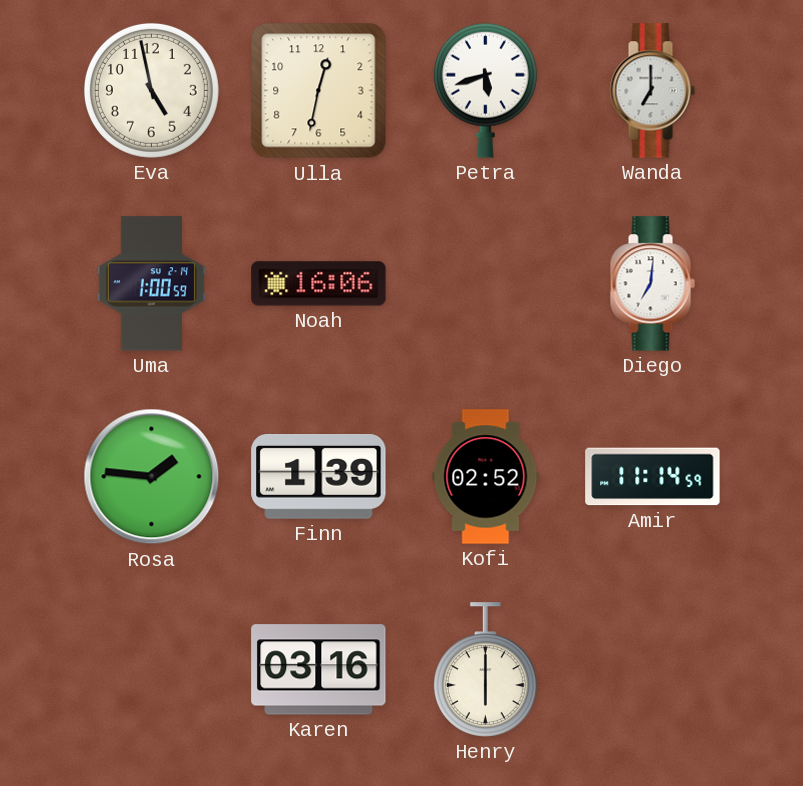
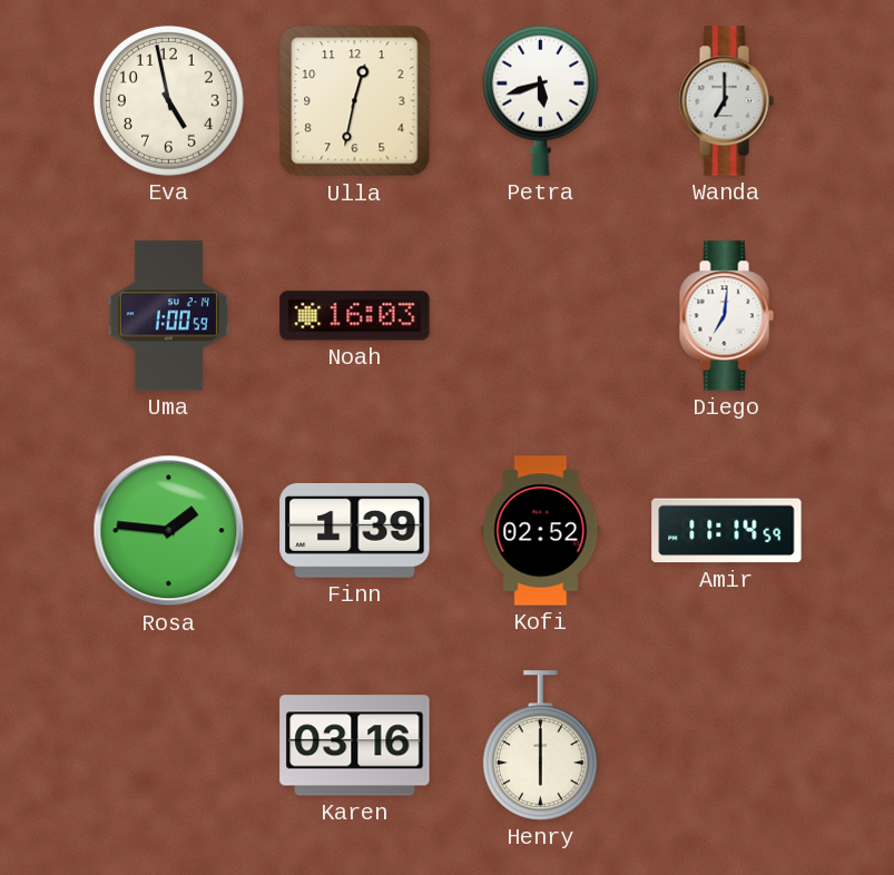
Noah: 16:06 -> 16:03 (355, 316)
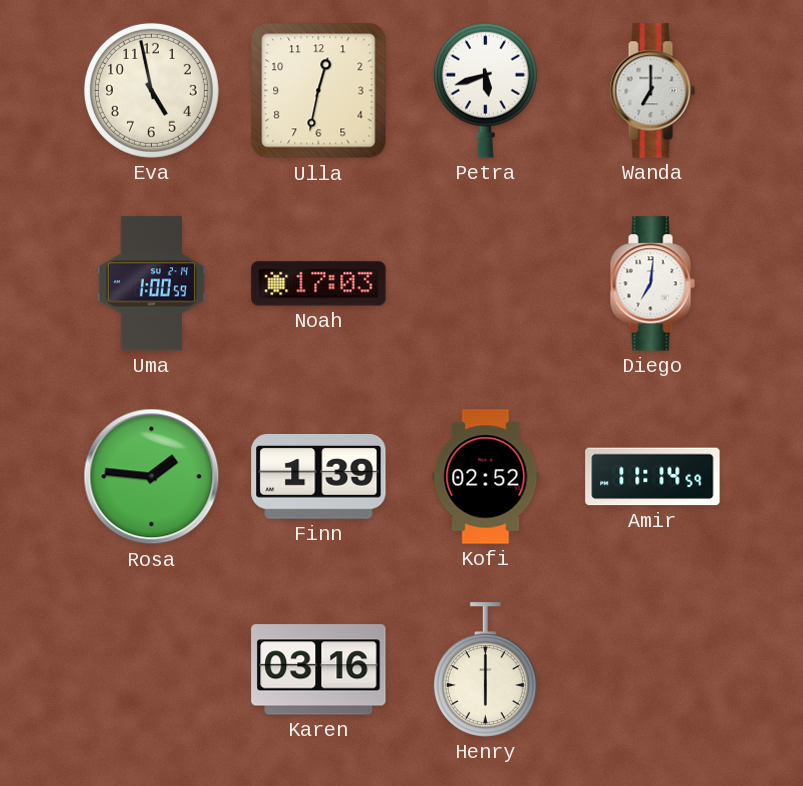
Noah: 16:03 -> 17:03 (319, 284)
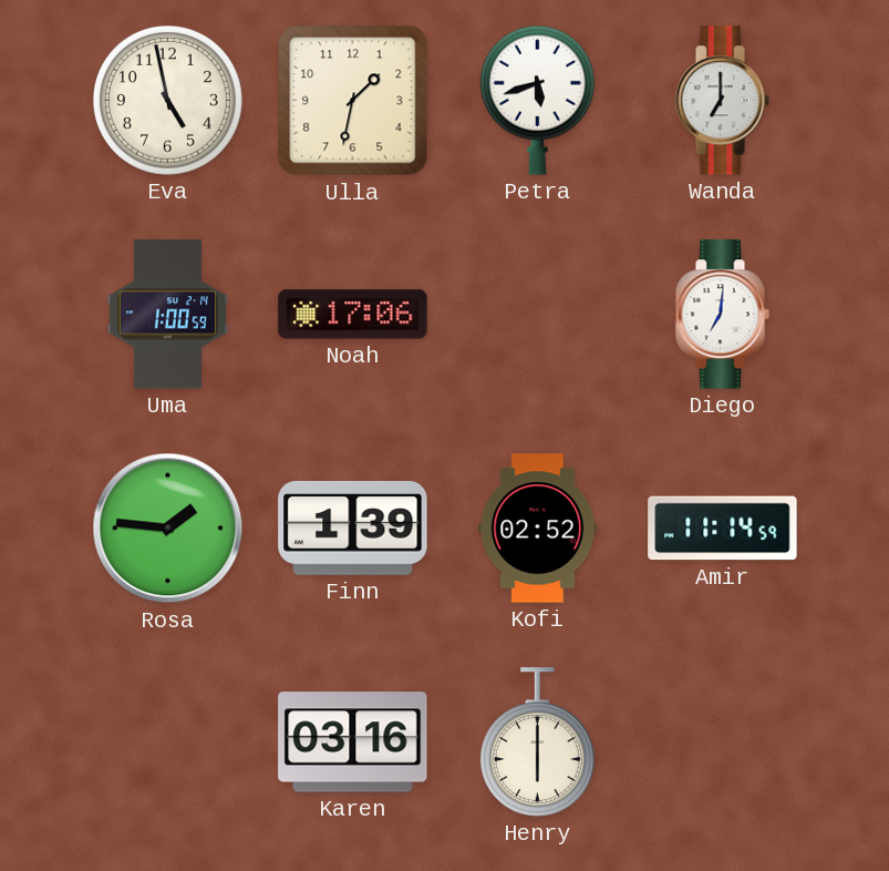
Ulla: 12:32 -> 1:32 (353, 101)
Noah: 17:03 -> 17:06 (353, 315)
